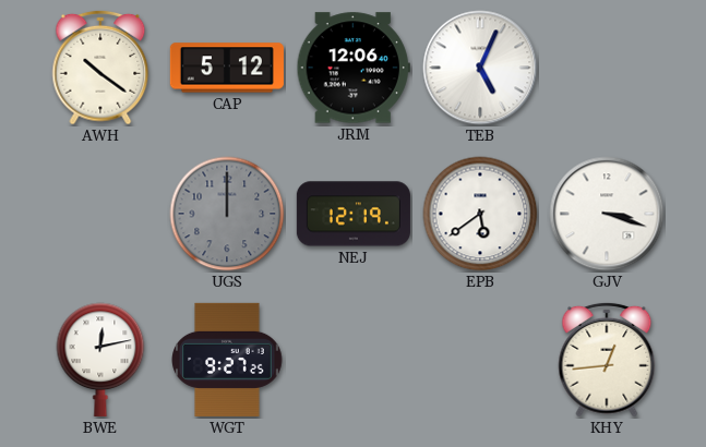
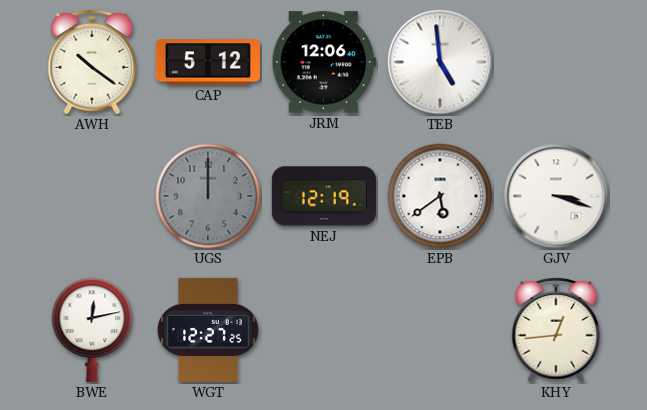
TEB: 5:04 -> 4:59 (440, 62)
WGT: 9:27 -> 12:27 (208, 330)
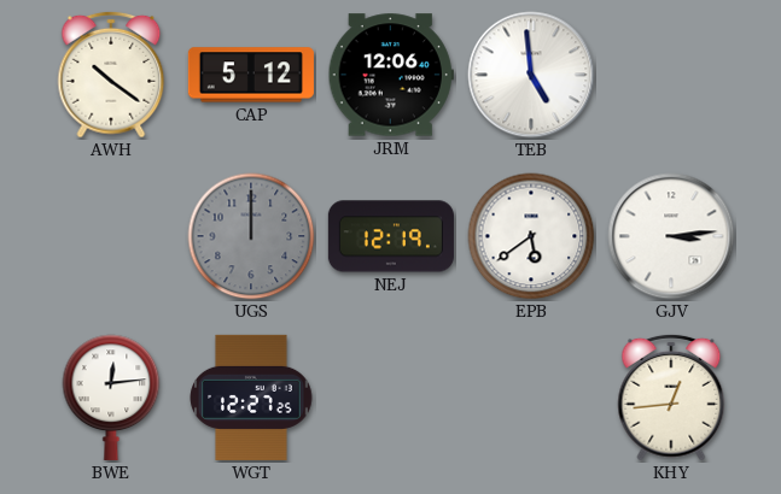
GJV: 3:18 -> 3:14 (671, 236)
BWE: 12:13 -> 12:14 (111, 398)
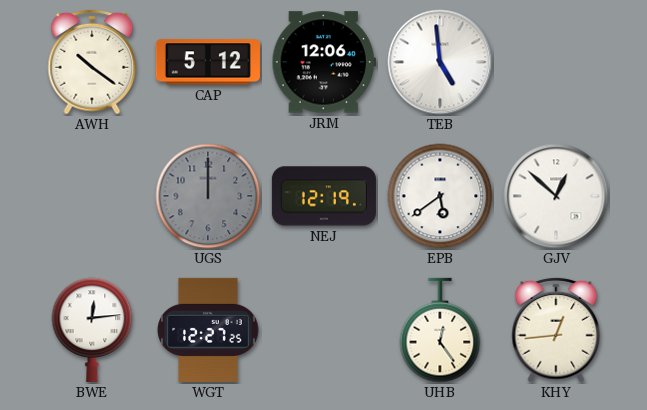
GJV: 3:14 -> 12:52 (556, 196)
UHB: none -> 12:24 (440, 330)
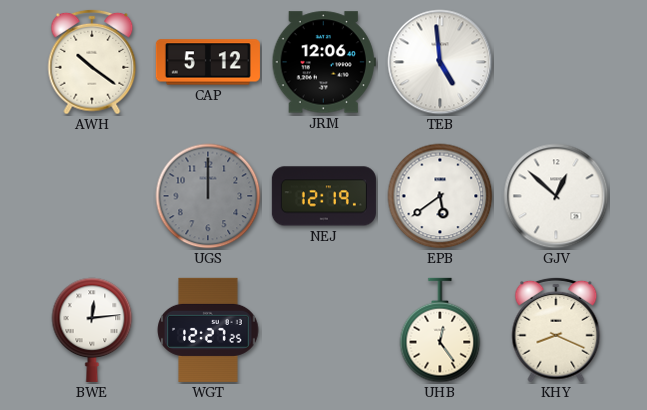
KHY: 12:44 -> 8:19 (556, 330)
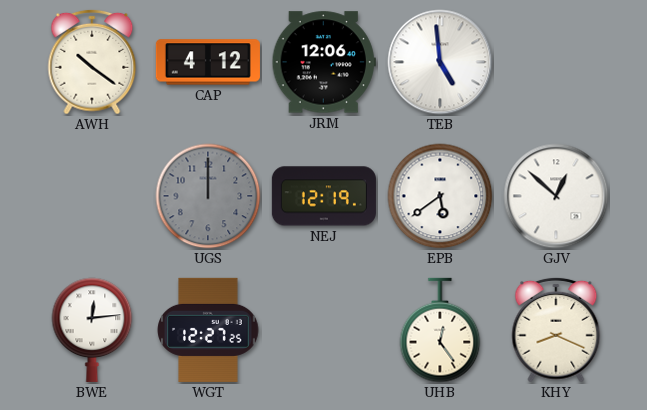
CAP: 5:12 -> 4:12 (208, 62)
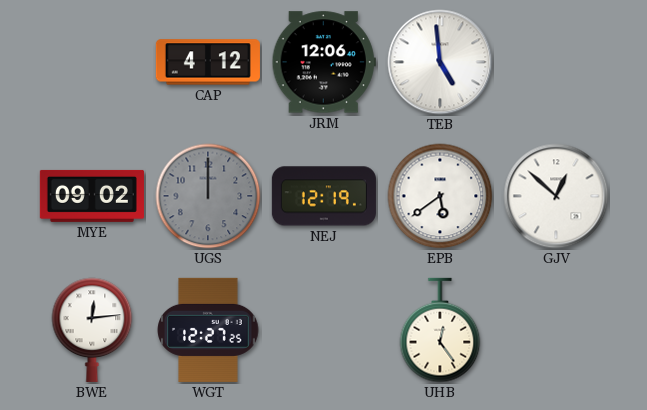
AWH: 10:21 -> none (92, 62)
MYE: none -> 09:02 (92, 196)
KHY: 8:19 -> none (556, 330)
